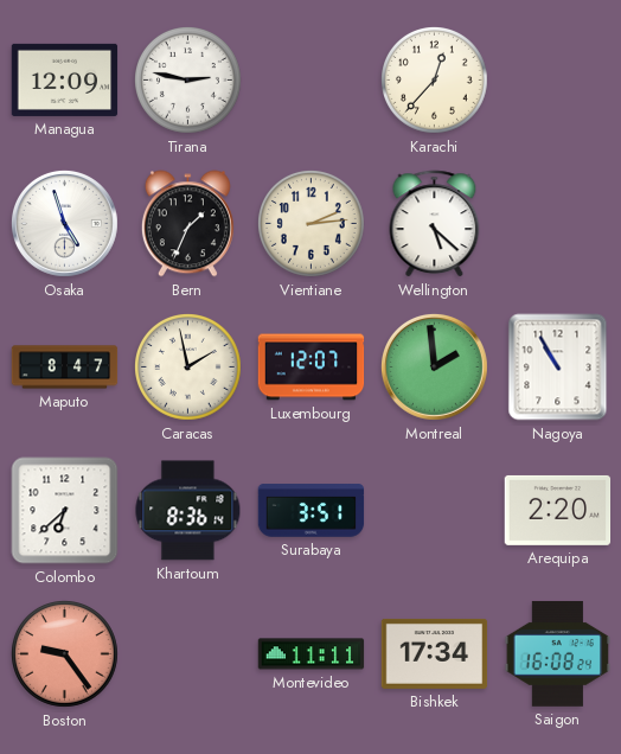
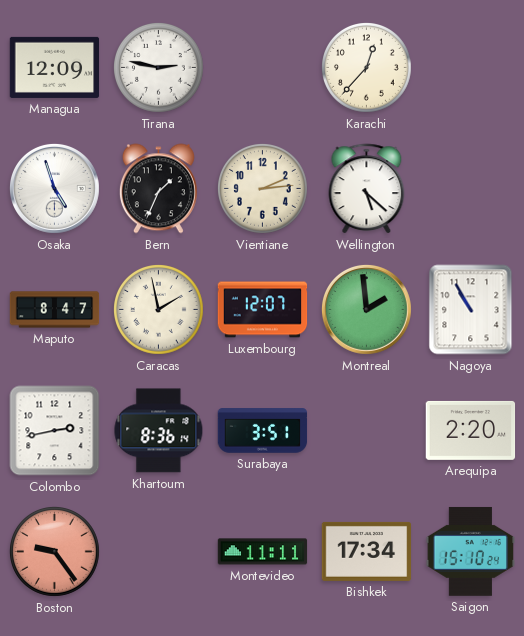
Colombo: 6:38 -> 2:43 (55, 431)
Saigon: 16:08 -> 15:10 (471, 551)
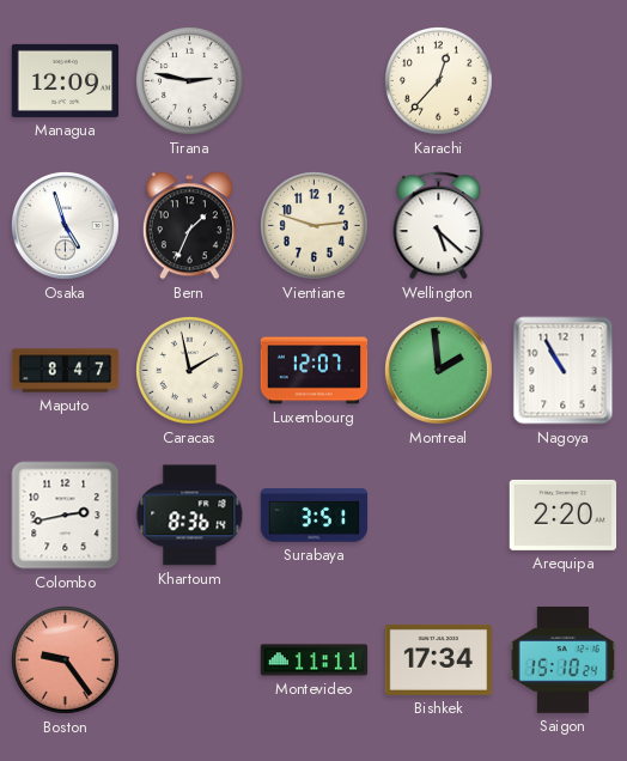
Vientiane: 2:14 -> 2:48 (315, 226)
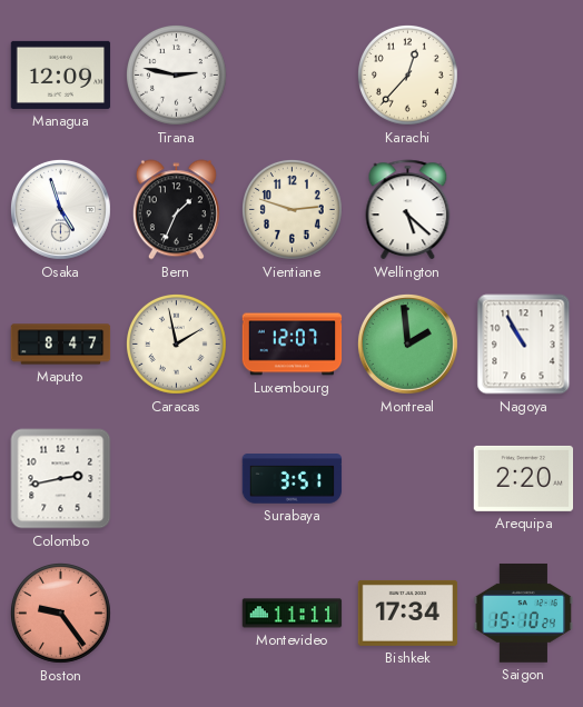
Khartoum: 8:36 -> none (190, 516)
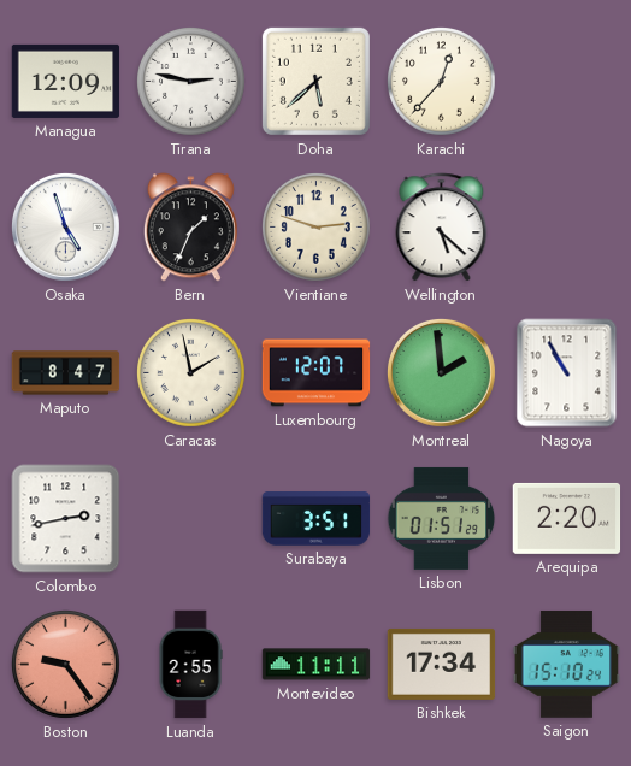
Doha: none -> 5:38 (315, 81)
Lisbon: none -> 01:51 (442, 518)
Luanda: none -> 2:55 (190, 665)
